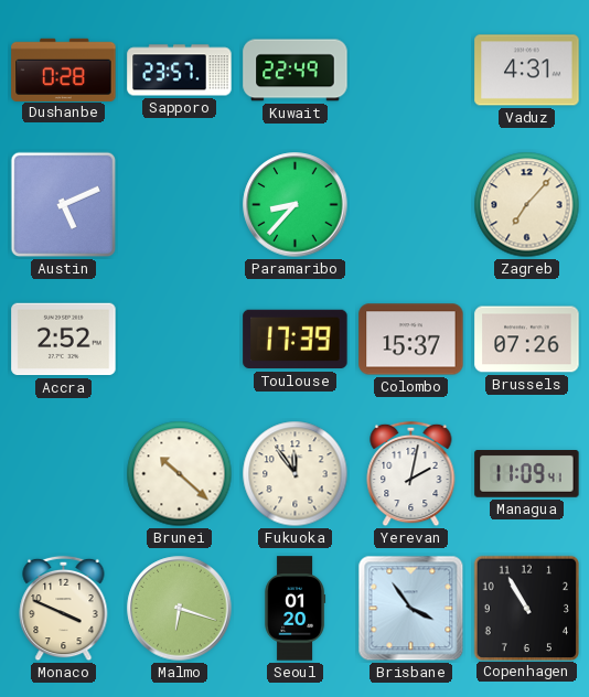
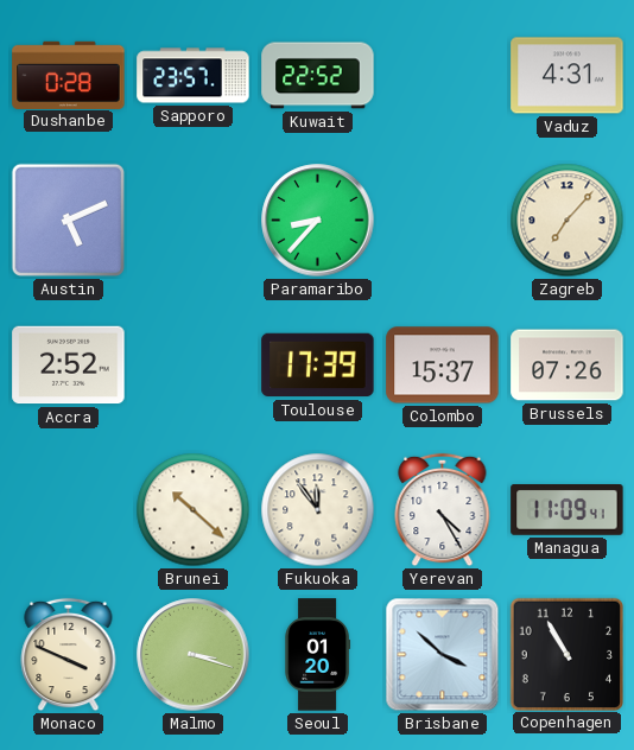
Kuwait: 22:49 -> 22:52 (318, 76)
Yerevan: 2:02 -> 4:25 (443, 510)
Malmo: 6:18 -> 3:18 (194, 655)
Brisbane: 3:54 -> 3:52 (443, 655)
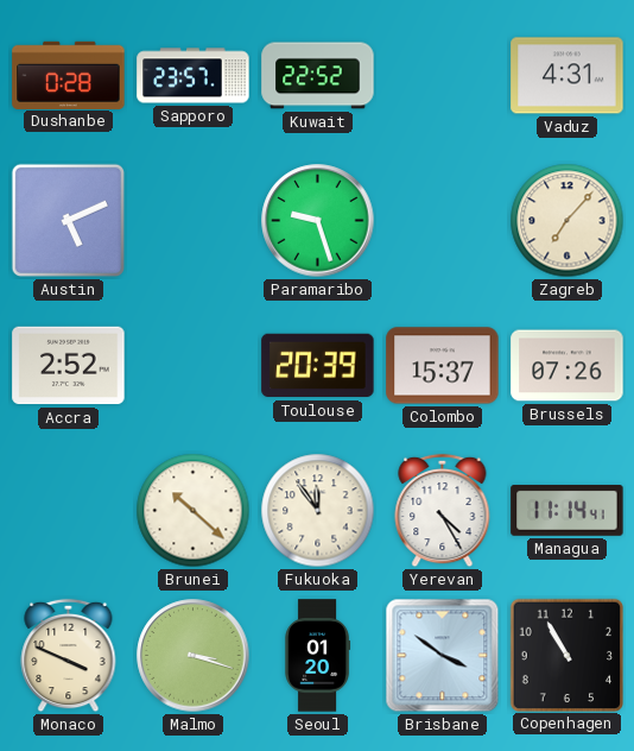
Paramaribo: 8:37 -> 9:27 (318, 221)
Toulouse: 17:39 -> 20:39 (318, 366)
Managua: 11:09 -> 11:14 (568, 511)
Brisbane: 3:52 -> 3:51 (443, 656)
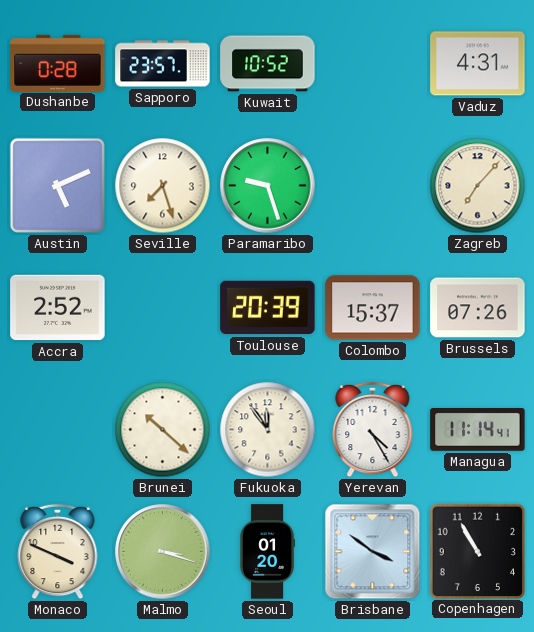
Kuwait: 22:52 -> 10:52 (268, 64)
Seville: none -> 7:27 (163, 186)
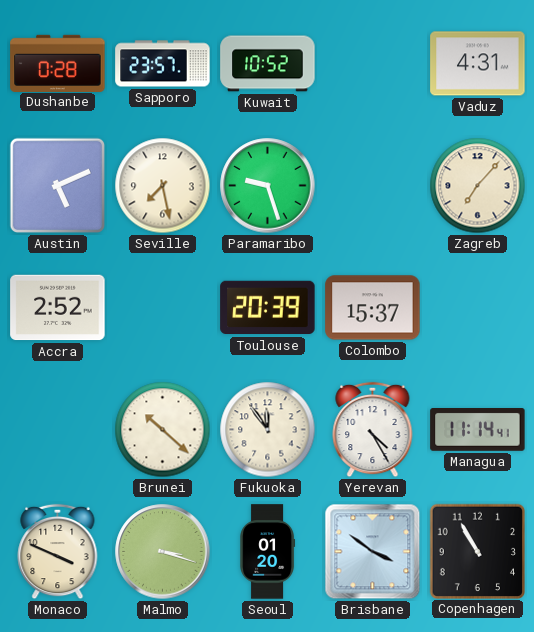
Seville: 7:27 -> 7:28 (163, 186)
Brussels: 07:26 -> none (478, 308)
